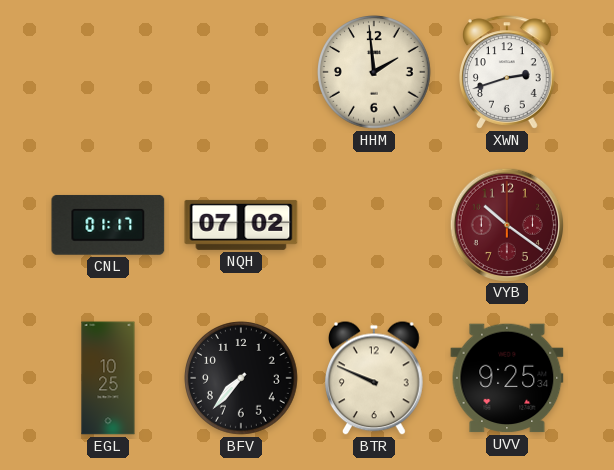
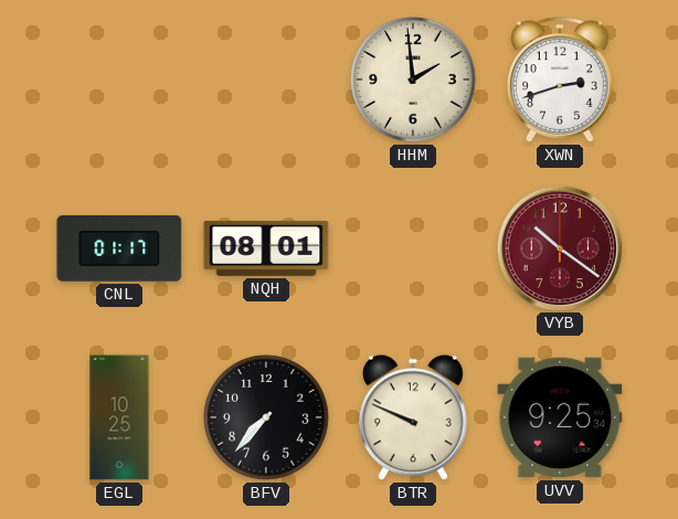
NQH: 07:02 -> 08:01 (266, 248)
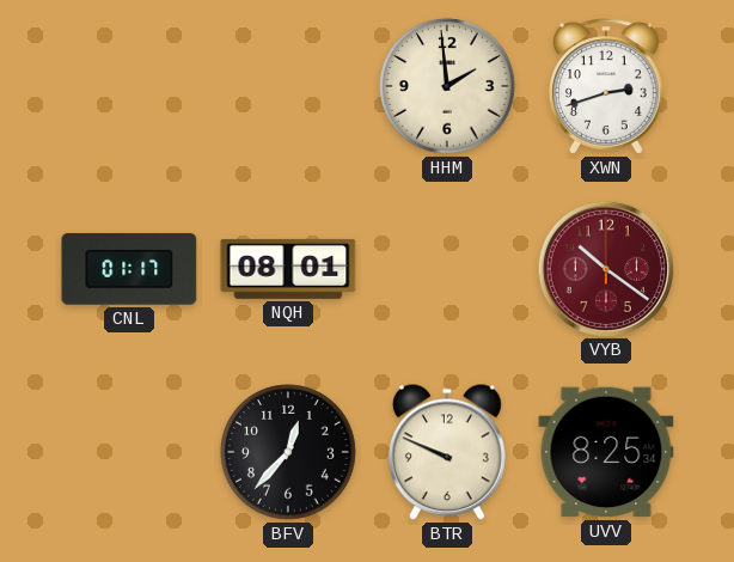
EGL: 10:25 -> none (119, 417)
BFV: 7:37 -> 12:37 (289, 453)
UVV: 9:25 -> 8:25 (606, 452)
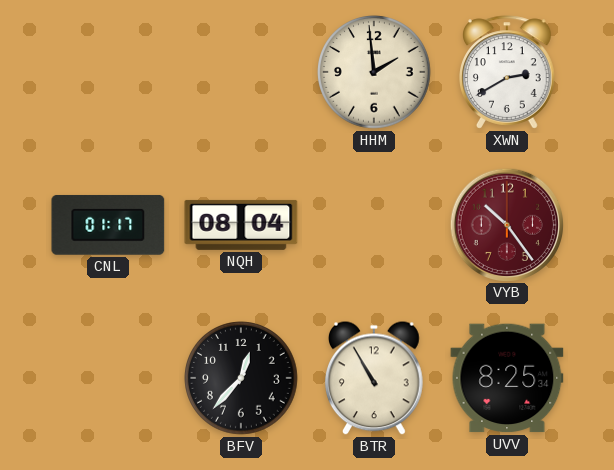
XWN: 2:42 -> 2:40 (508, 72)
NQH: 08:01 -> 08:04 (241, 225)
VYB: 10:21 -> 10:24 (506, 224)
BTR: 9:49 -> 10:55 (375, 378)
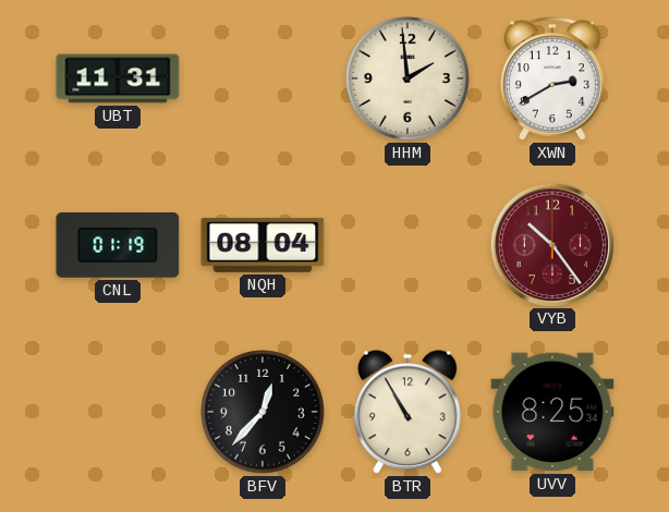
UBT: none -> 11:31 (118, 78)
CNL: 01:17 -> 01:19 (118, 245)
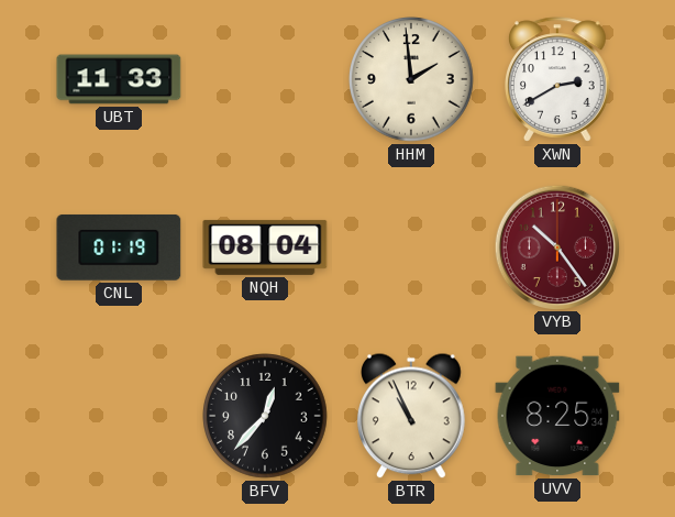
UBT: 11:31 -> 11:33 (119, 79)
BTR: 10:55 -> 10:56 (412, 416)
